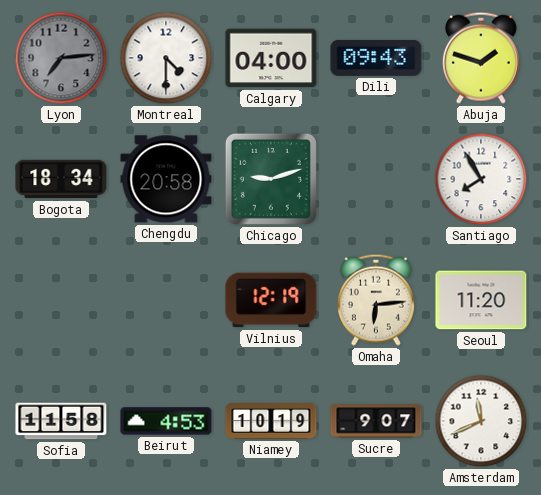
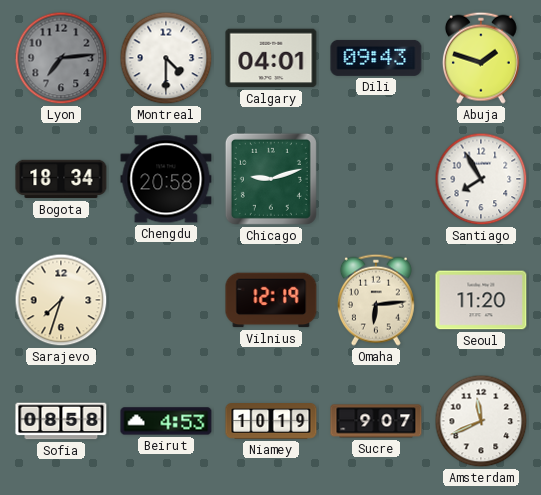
Calgary: 04:00 -> 04:01 (271, 58)
Sarajevo: none -> 7:33 (61, 300)
Sofia: 11:58 -> 08:58 (61, 421)
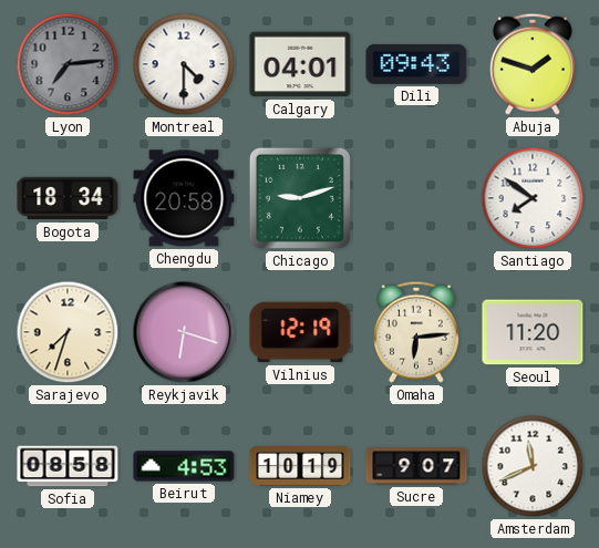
Santiago: 7:55 -> 7:51 (533, 198)
Reykjavik: none -> 6:18 (184, 332)
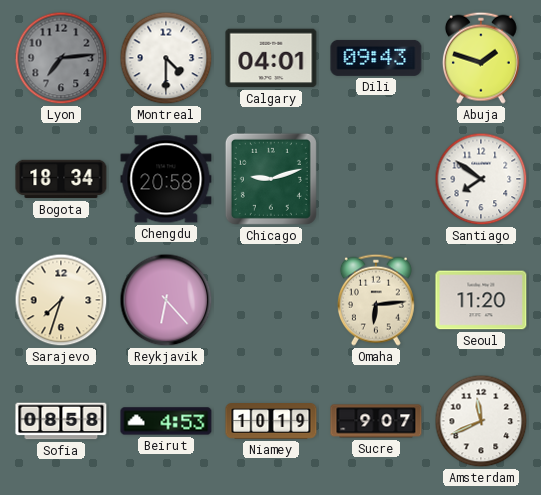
Reykjavik: 6:18 -> 6:23 (166, 300)
Vilnius: 12:19 -> none (300, 332)
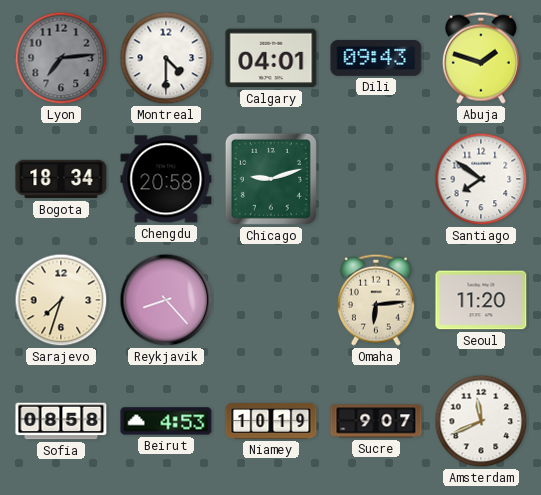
Reykjavik: 6:23 -> 8:23 (166, 300)
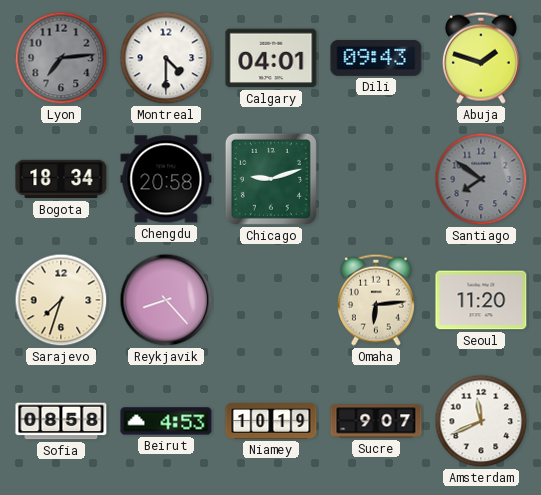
Santiago dial: white -> grey (481, 179)
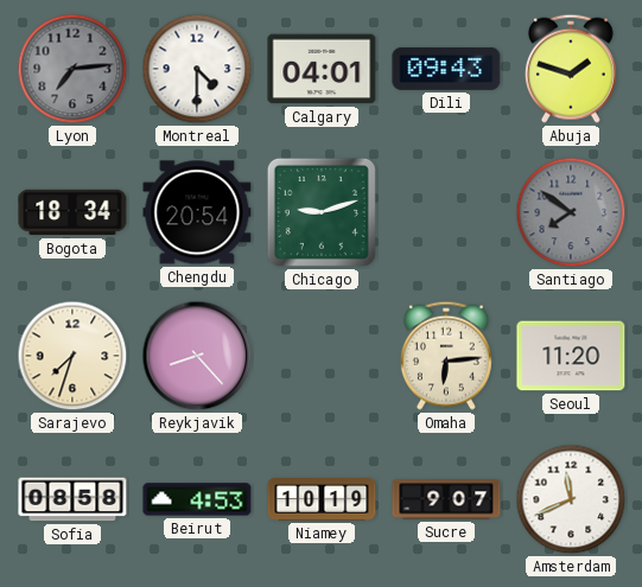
Chengdu: 20:58 -> 20:54 (197, 212)
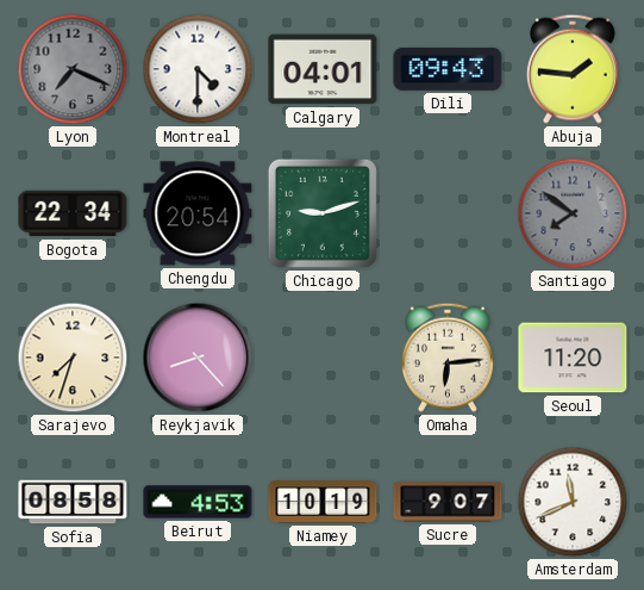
Lyon: 7:14 -> 7:19 (73, 69)
Abuja: 1:48 -> 1:46 (573, 69)
Bogota: 18:34 -> 22:34 (73, 213)
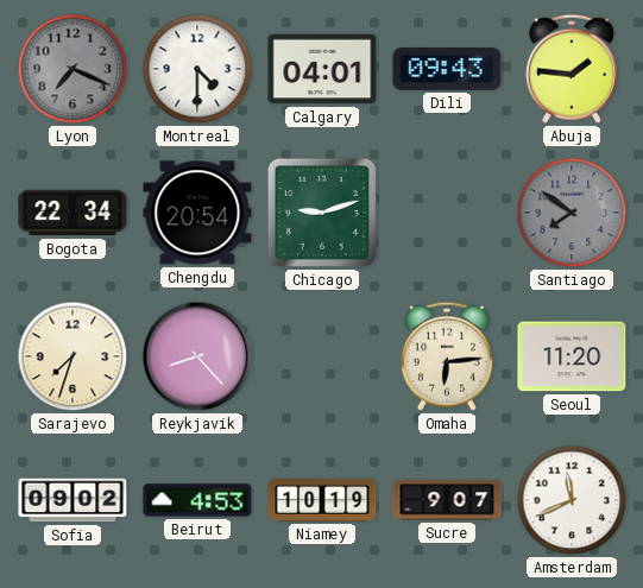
Sofia: 08:58 -> 09:02 (73, 500)
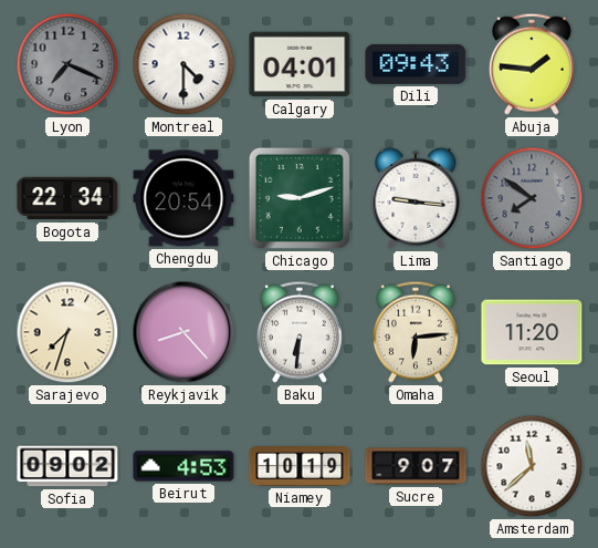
Lima: none -> 9:16 (416, 198)
Baku: none -> 6:31 (300, 332)
Amsterdam: 11:41 -> 11:38 (532, 466)
